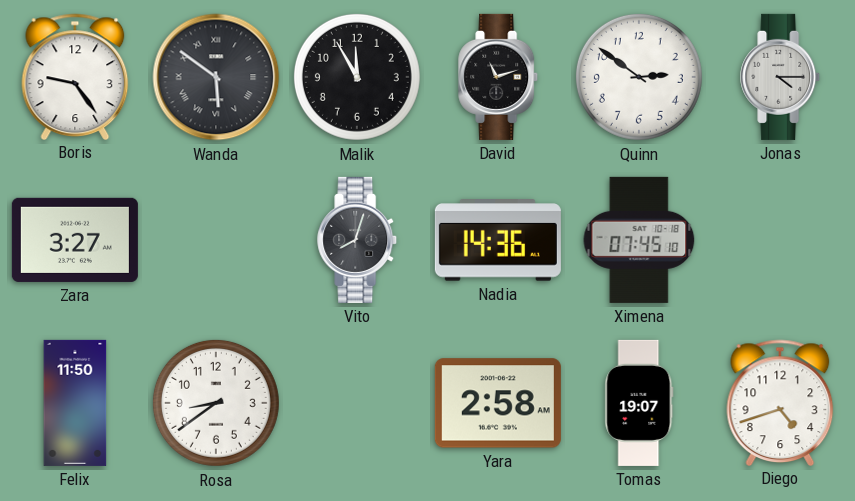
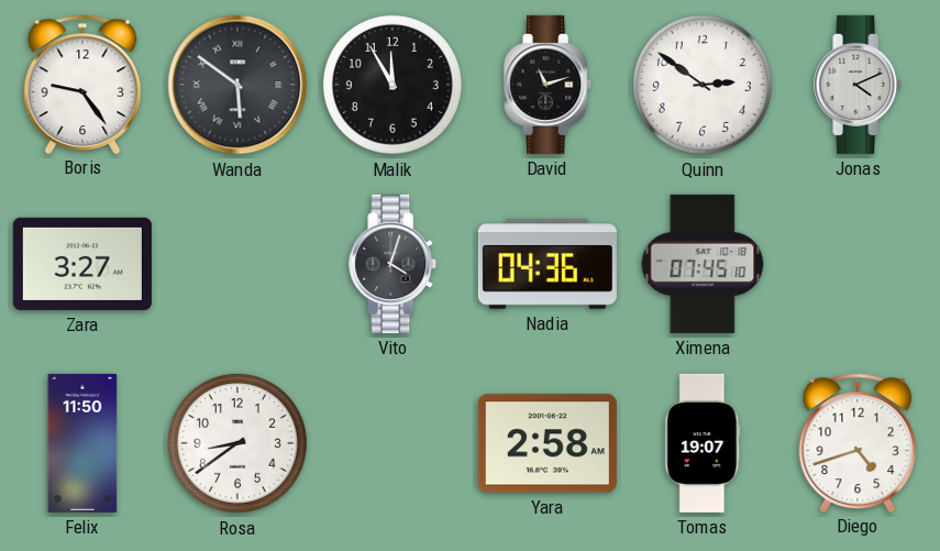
Jonas: 4:15 -> 4:11 (859, 85)
Vito: 8:03 -> 4:03 (394, 264)
Nadia: 14:36 -> 04:36 (548, 265)
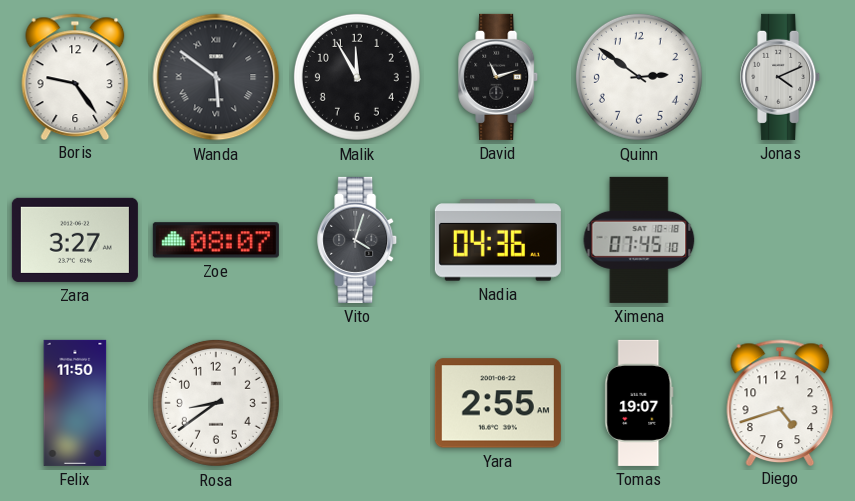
Zoe: none -> 08:07 (216, 240)
Yara: 2:58 -> 2:55 (498, 403)
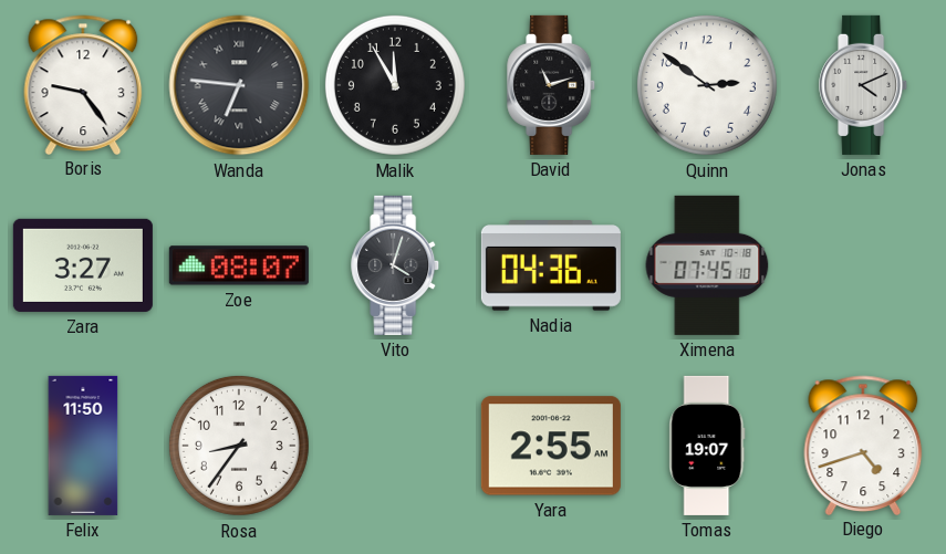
Wanda: 5:51 -> 6:46 (239, 85)
Rosa: 8:39 -> 8:36 (239, 446)
